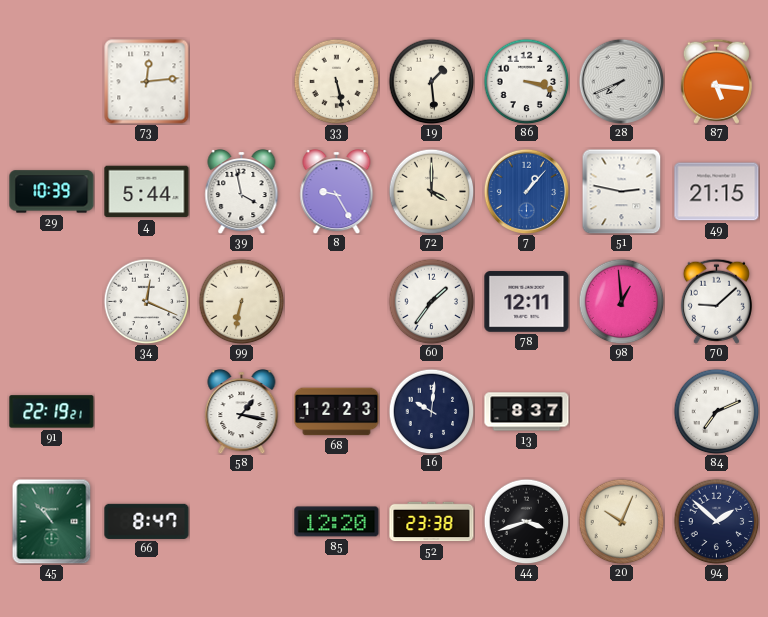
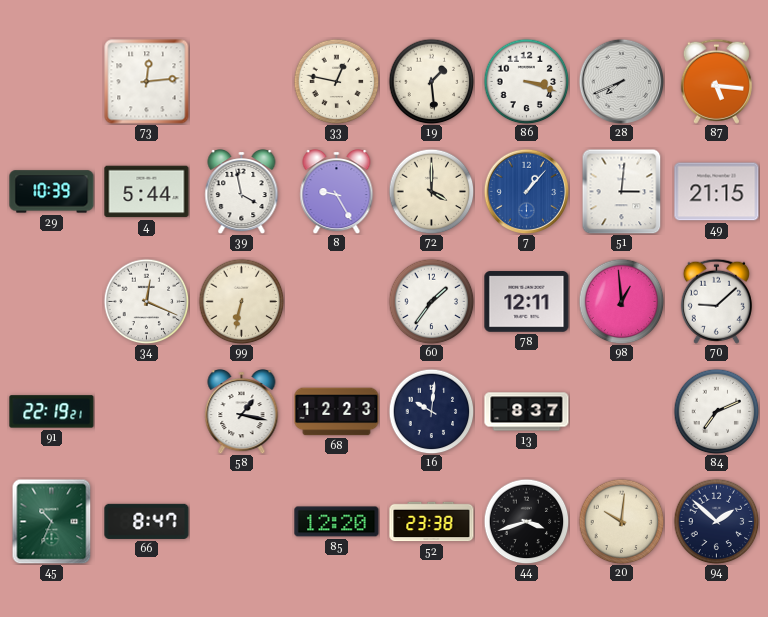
33: 5:28 -> 12:47 (336, 81)
51: 2:47 -> 3:01 (622, 191)
45: 10:53 -> 10:34 (52, 521)
20: 10:04 -> 10:01 (621, 521)
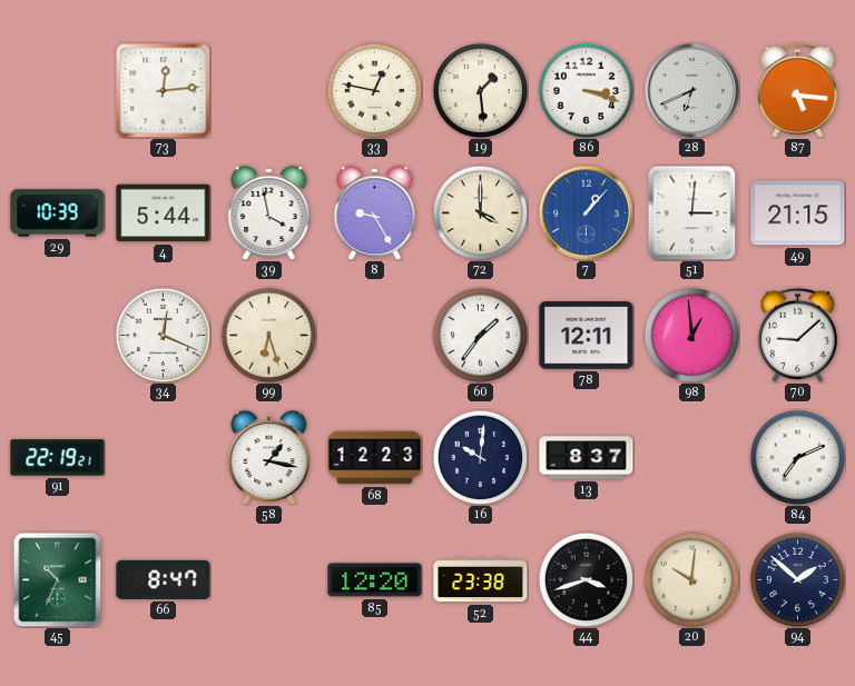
28: 7:41 -> 6:41 (691, 90)
99: 6:32 -> 6:27 (268, 335)
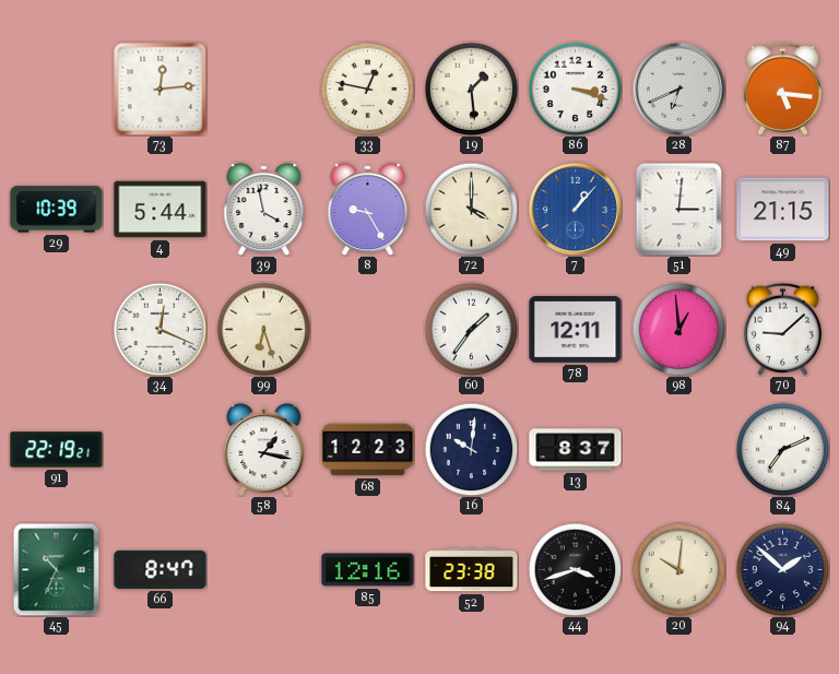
85: 12:20 -> 12:16 (368, 570)
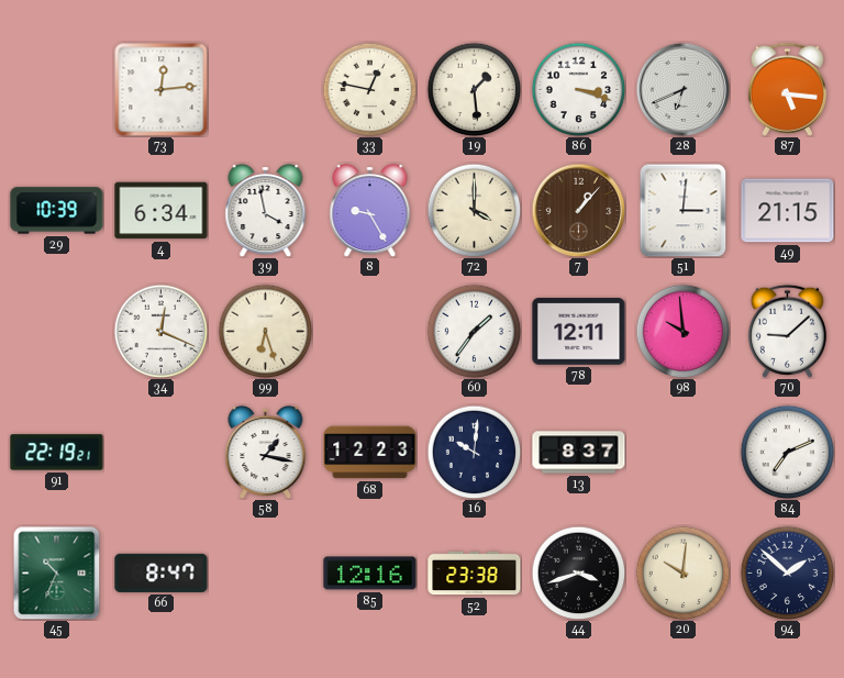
4: 5:44 -> 6:34 (162, 211)
7 dial: blue -> brown (578, 210)
98: 12:59 -> 9:59 (682, 331)
